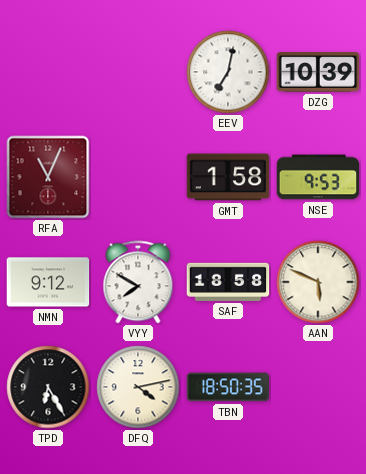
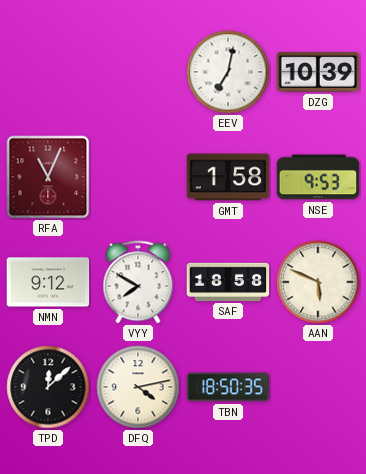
TPD: 6:25 -> 12:08 (48, 387)
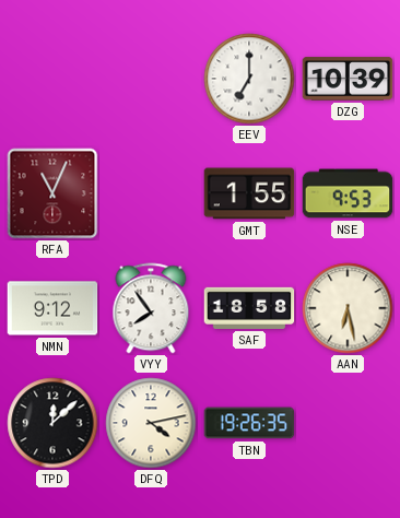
EEV: 7:02 -> 7:00 (249, 79)
GMT: 1:58 -> 1:55 (249, 193)
VYY: 7:50 -> 7:54 (151, 308)
AAN: 5:49 -> 6:28 (348, 308)
TBN: 18:50 -> 19:26 (249, 423)
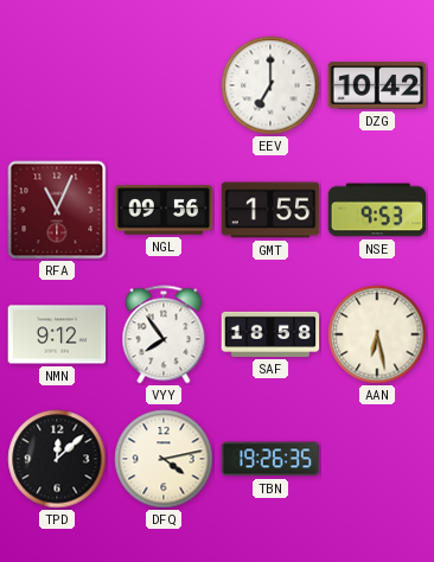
DZG: 10:39 -> 10:42 (377, 85)
NGL: none -> 09:56 (164, 210)
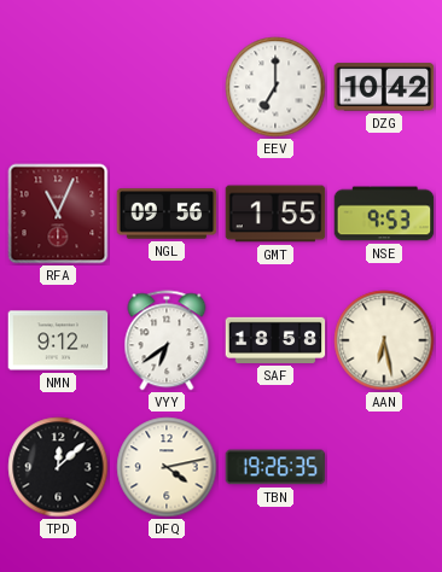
VYY: 7:54 -> 6:39 (167, 340)
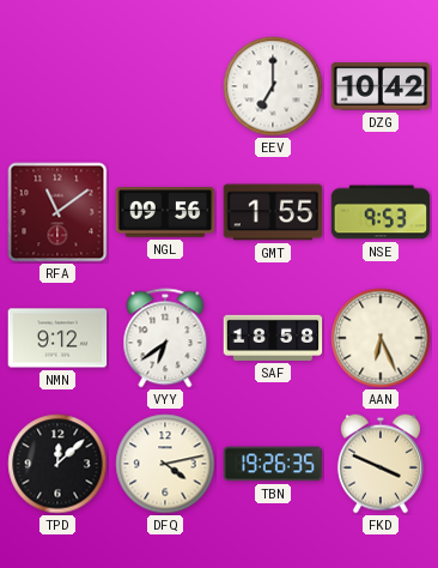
RFA: 11:04 -> 11:09 (57, 212)
AAN: 6:28 -> 6:26 (381, 338)
FKD: none -> 3:49 (381, 464)
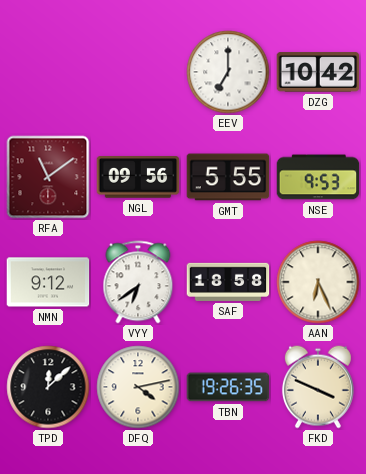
GMT: 1:55 -> 5:55 (228, 177)
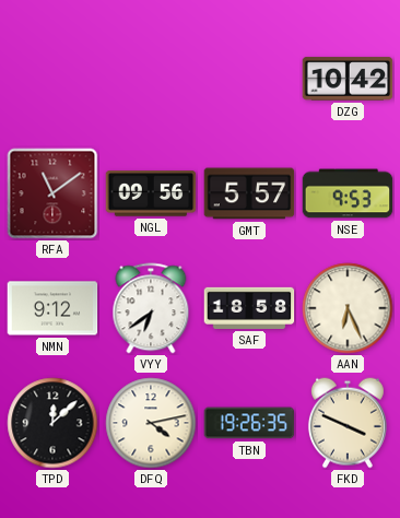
EEV: 7:00 -> none (228, 72)
GMT: 5:55 -> 5:57 (249, 193)
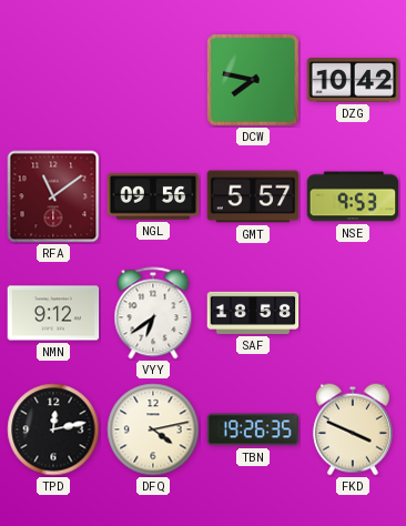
DCW: none -> 7:47 (253, 80)
AAN: 6:26 -> none (348, 308)
TPD: 12:08 -> 12:13 (53, 429)
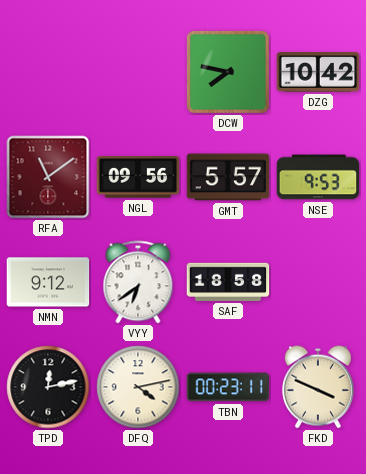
TBN: 19:26 -> 00:23 (228, 387)
